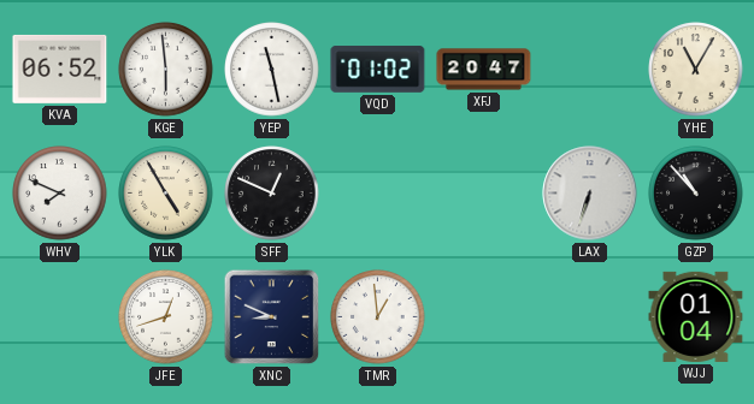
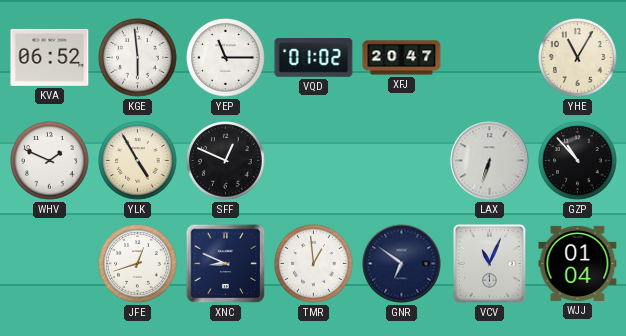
YEP: 11:28 -> 11:15 (226, 58)
WHV: 7:49 -> 1:49 (50, 161)
GNR: none -> 6:51 (402, 264)
VCV: none -> 11:04 (490, 264)
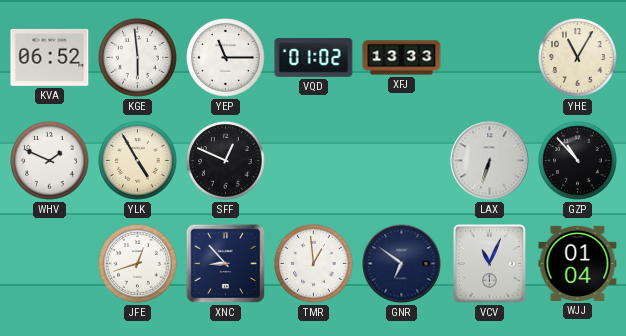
XFJ: 20:47 -> 13:33 (402, 58)
XNC: 8:49 -> 8:53 (226, 264)
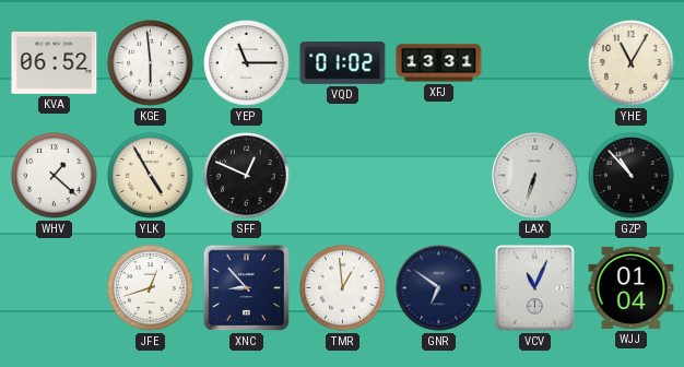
XFJ: 13:33 -> 13:31 (439, 63)
WHV: 1:49 -> 1:22 (55, 176)
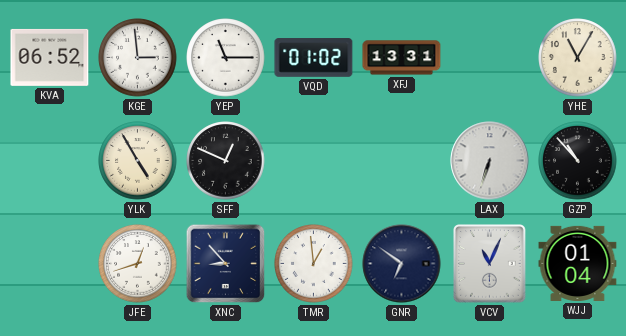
KGE: 5:59 -> 2:59 (138, 58)
WHV: 1:22 -> none (55, 176)
